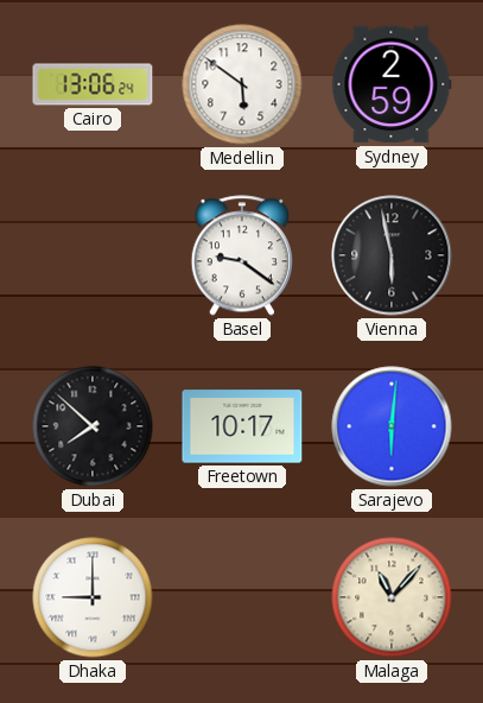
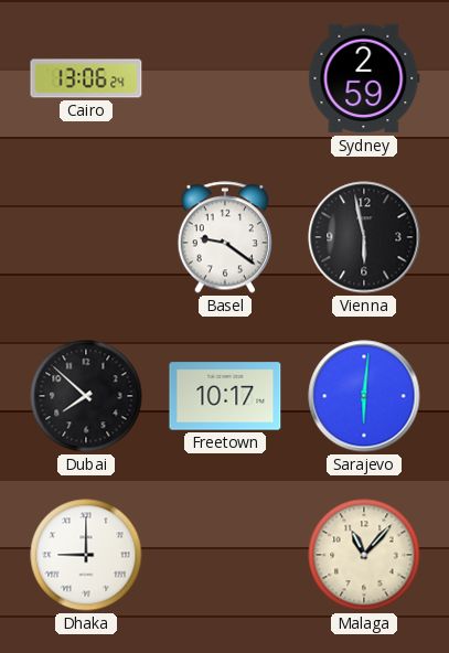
Medellin: 5:51 -> none (242, 84)
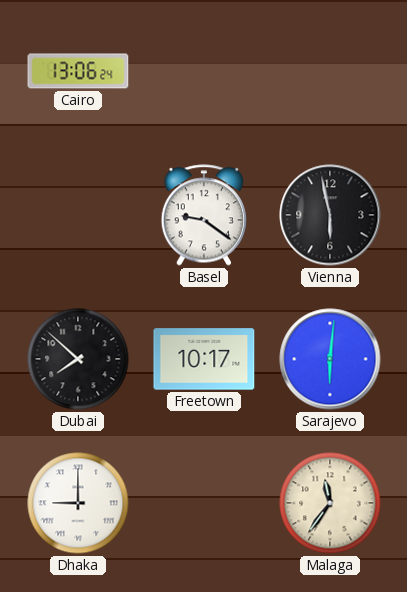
Sydney: 2:59 -> none (364, 78)
Malaga: 11:07 -> 11:36 (330, 503)
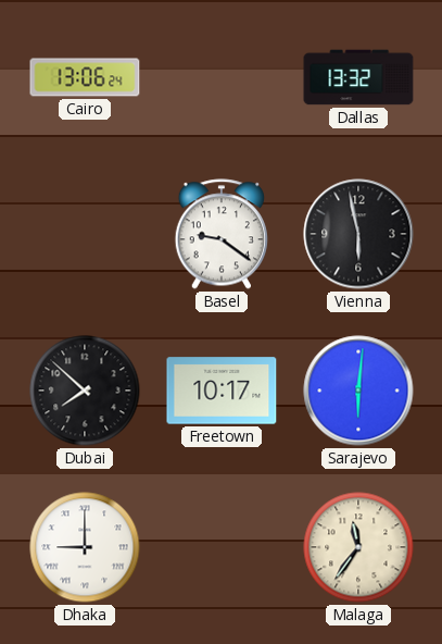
Dallas: none -> 13:32 (358, 77)
